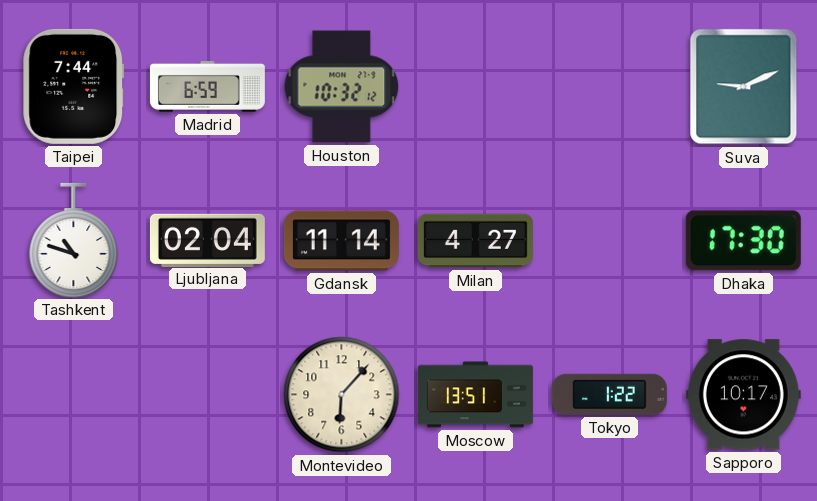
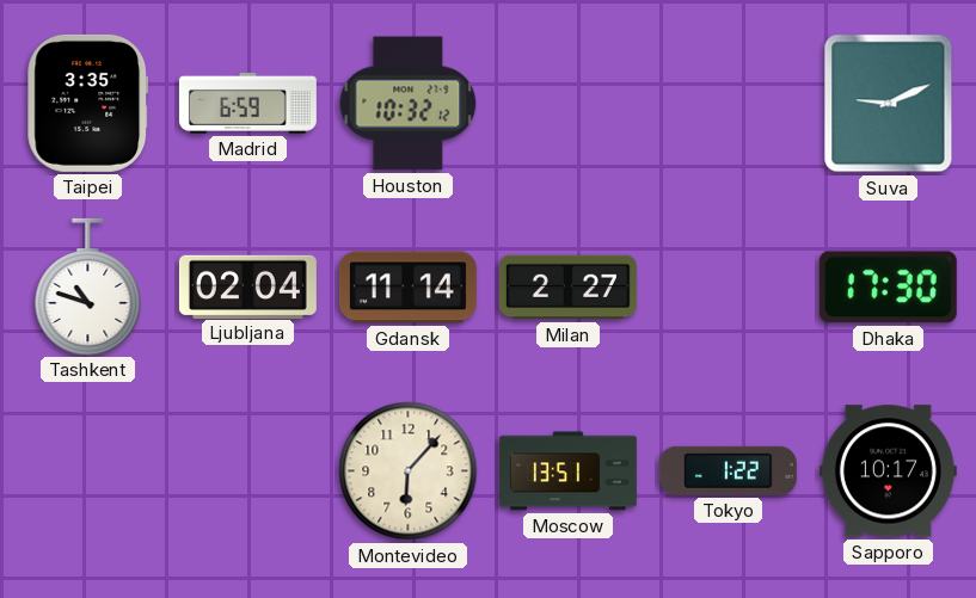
Taipei: 7:44 -> 3:35 (88, 103)
Milan: 4:27 -> 2:27 (567, 288)
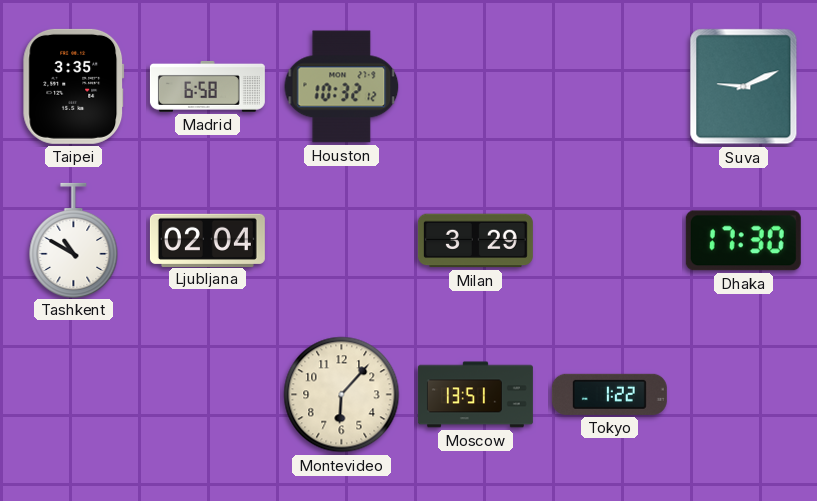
Madrid: 6:59 -> 6:58 (207, 86)
Tashkent: 10:48 -> 10:50 (74, 240)
Gdansk: 11:14 -> none (407, 288)
Milan: 2:27 -> 3:29 (475, 241)
Sapporo: 10:17 -> none (888, 471)
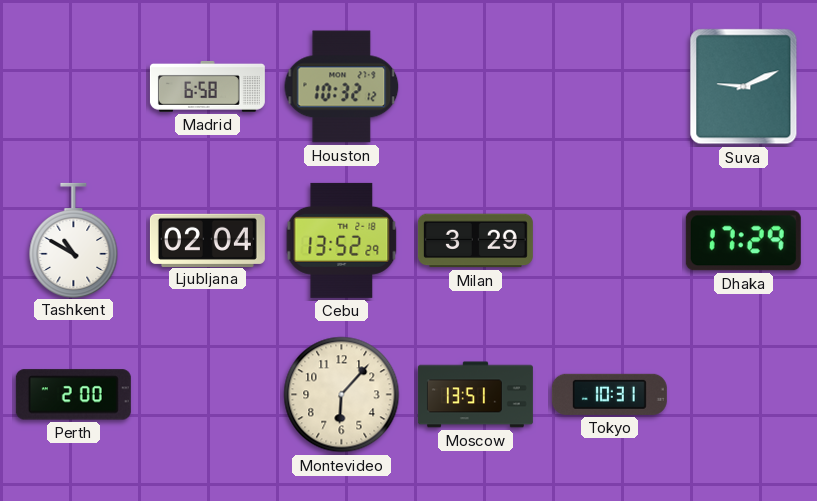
Taipei: 3:35 -> none (74, 86)
Cebu: none -> 13:52 (342, 240)
Dhaka: 17:30 -> 17:29 (743, 241)
Perth: none -> 2:00 (73, 395)
Tokyo: 1:22 -> 10:31 (609, 394)
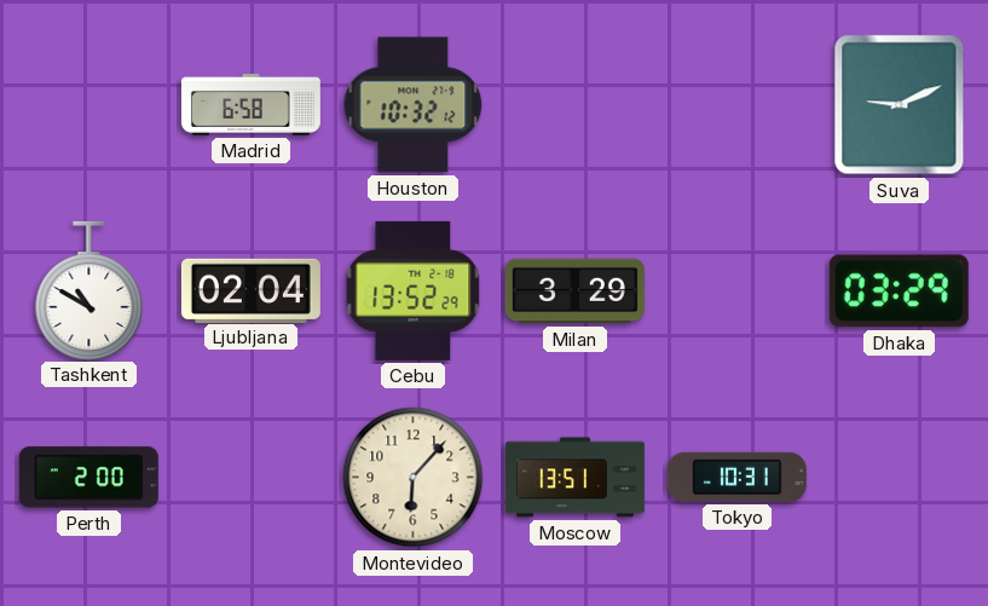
Dhaka: 17:29 -> 03:29 (899, 292)
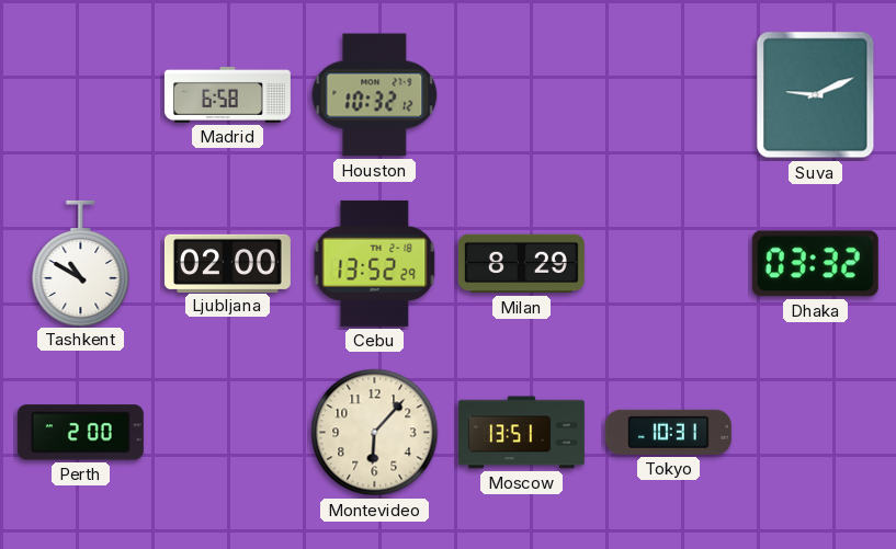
Ljubljana: 02:04 -> 02:00 (227, 263)
Milan: 3:29 -> 8:29 (521, 264)
Dhaka: 03:29 -> 03:32 (815, 264)
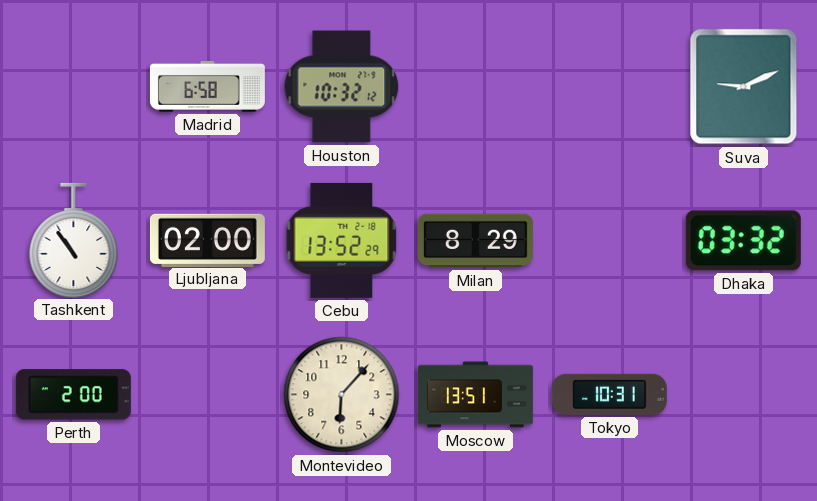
Tashkent: 10:50 -> 10:54 (74, 240)
